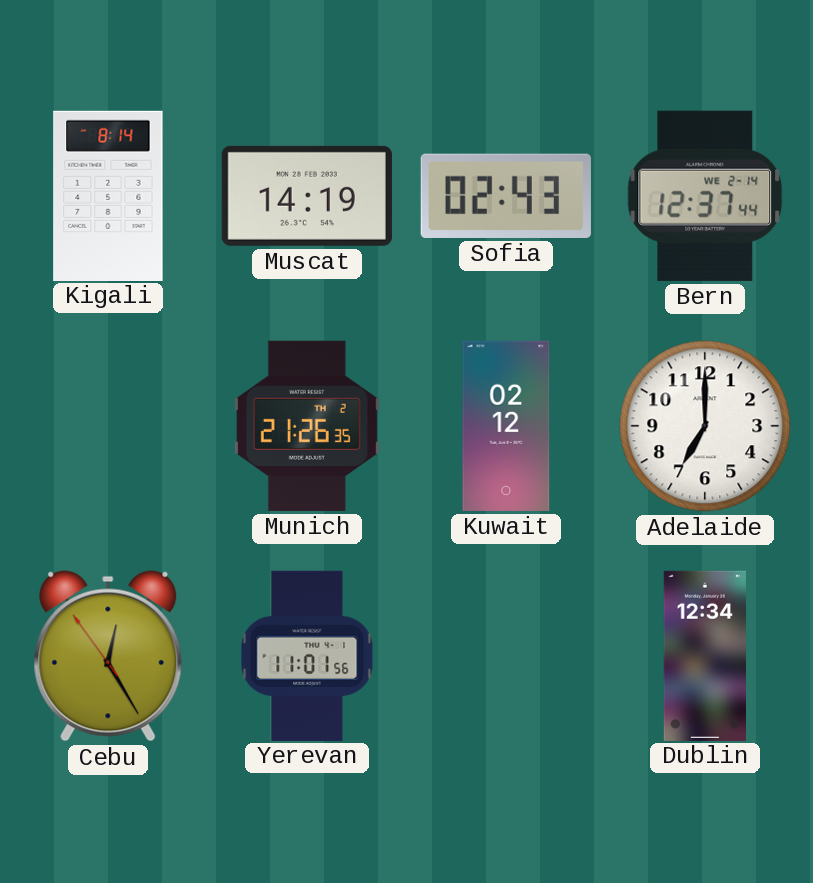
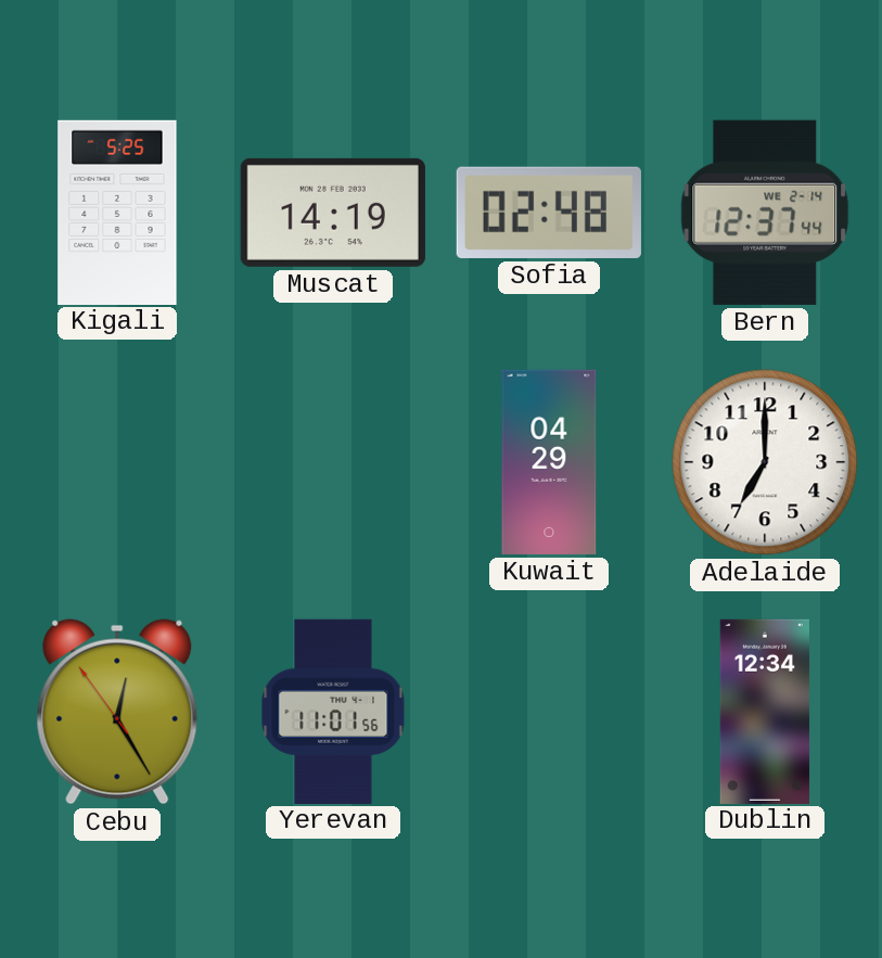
Kigali: 8:14 -> 5:25 (117, 212)
Sofia: 02:43 -> 02:48 (549, 213)
Munich: 21:26 -> none (307, 426)
Kuwait: 02:12 -> 04:29 (549, 462)
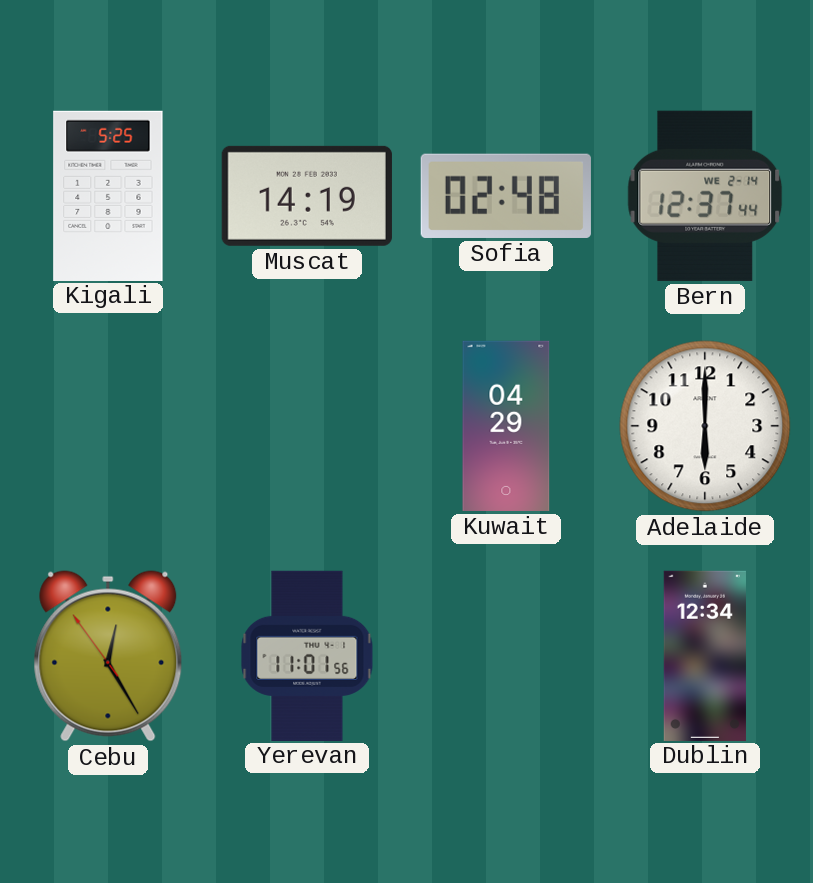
Adelaide: 7:00 -> 6:00 (705, 426)
